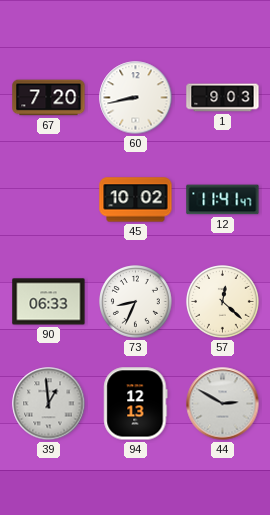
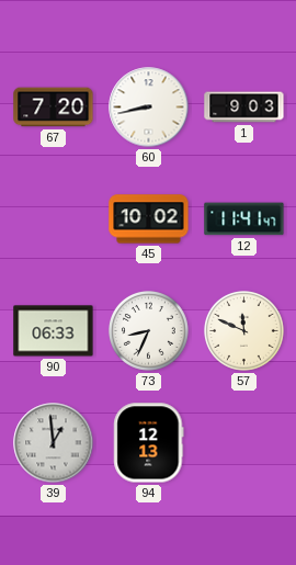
57: 12:22 -> 11:49 (244, 331)
44: 2:50 -> none (223, 404)
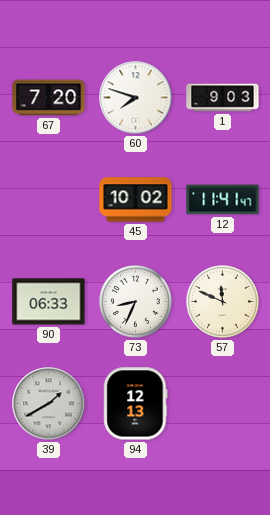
60: 8:43 -> 7:48 (136, 98)
39: 12:59 -> 1:40 (49, 404)
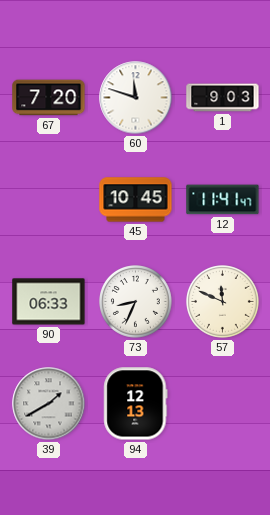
60: 7:48 -> 11:48 (136, 98)
45: 10:02 -> 10:45 (136, 200)
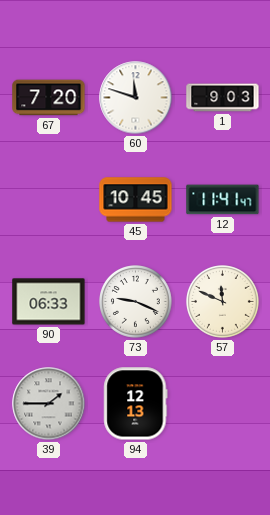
73: 8:34 -> 9:19 (136, 302)
39: 1:40 -> 1:45 (49, 404)
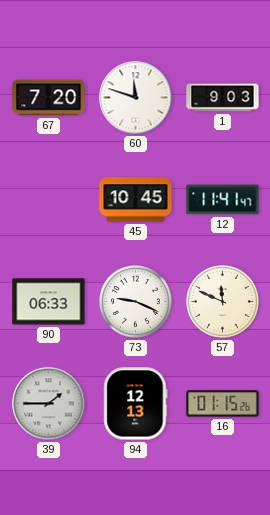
16: none -> 01:15 (223, 404)
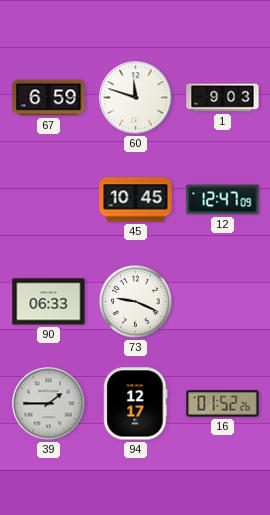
67: 7:20 -> 6:59 (49, 98)
12: 11:41 -> 12:47 (223, 200)
57: 11:49 -> none (223, 302)
94: 12:13 -> 12:17 (136, 404)
16: 01:15 -> 01:52 (223, 404)
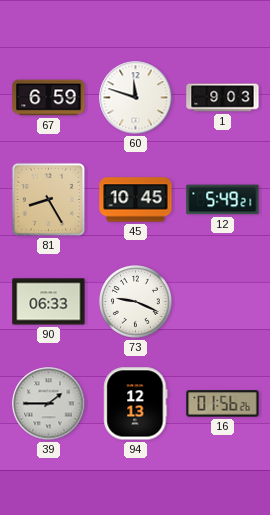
81: none -> 8:25 (48, 199)
12: 12:47 -> 5:49 (223, 200)
94: 12:17 -> 12:13 (136, 404)
16: 01:52 -> 01:56 (223, 404)
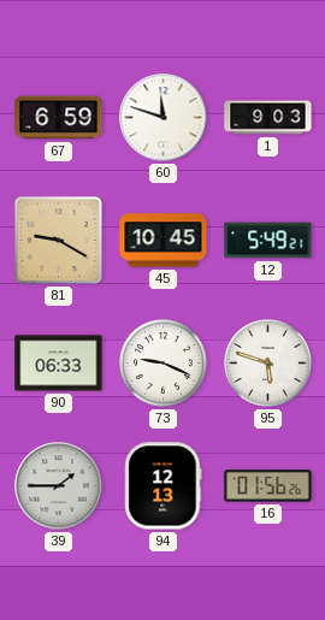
81: 8:25 -> 9:20 (58, 240)
95: none -> 5:48 (268, 364)
